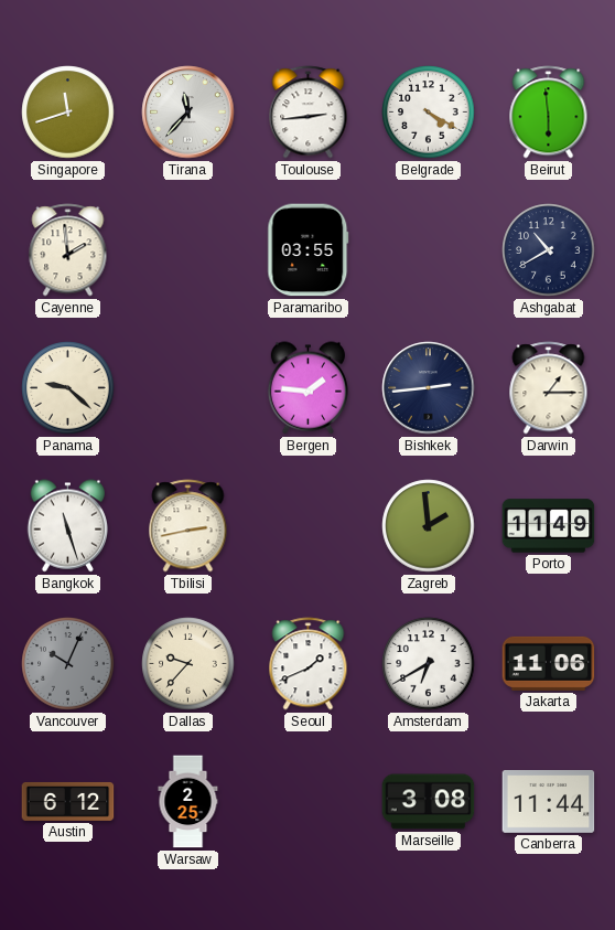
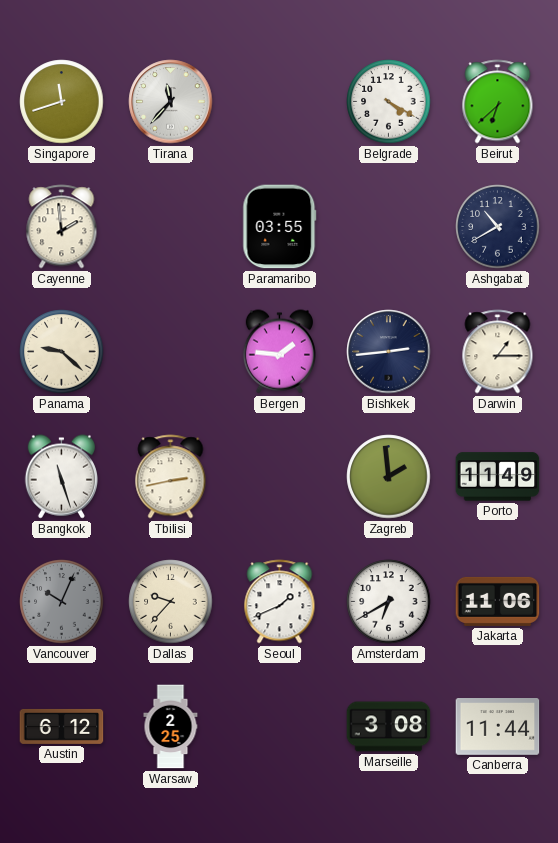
Toulouse: 2:44 -> none (309, 113)
Beirut: 5:59 -> 6:38 (498, 102)
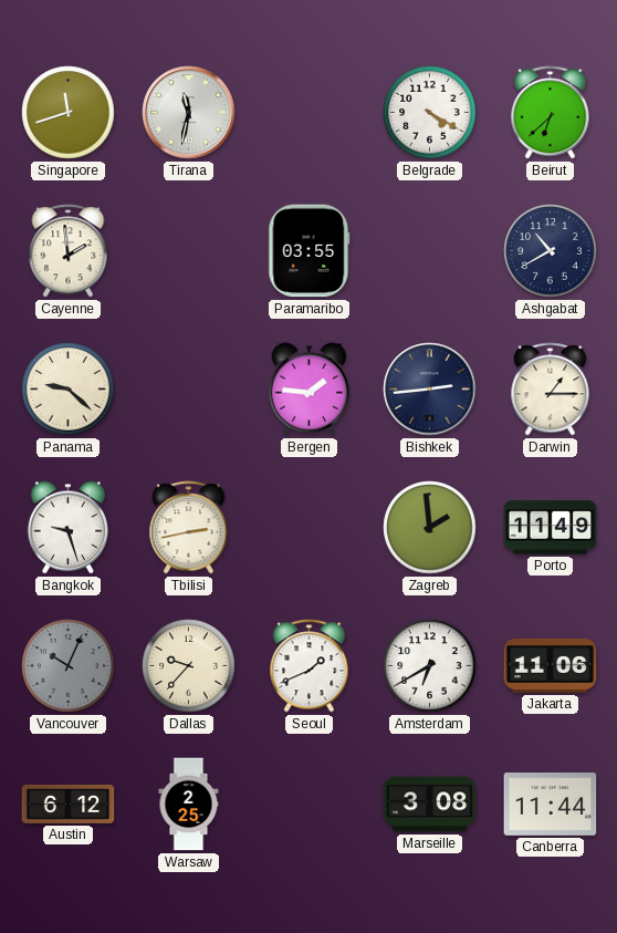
Tirana: 11:37 -> 11:32 (189, 113)
Bangkok: 11:27 -> 9:27 (67, 528)
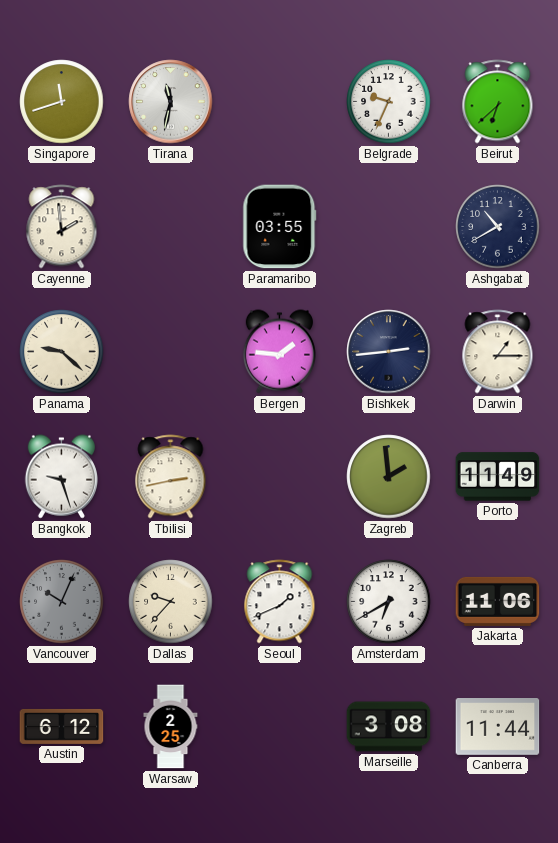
Belgrade: 4:20 -> 9:34 (389, 102)
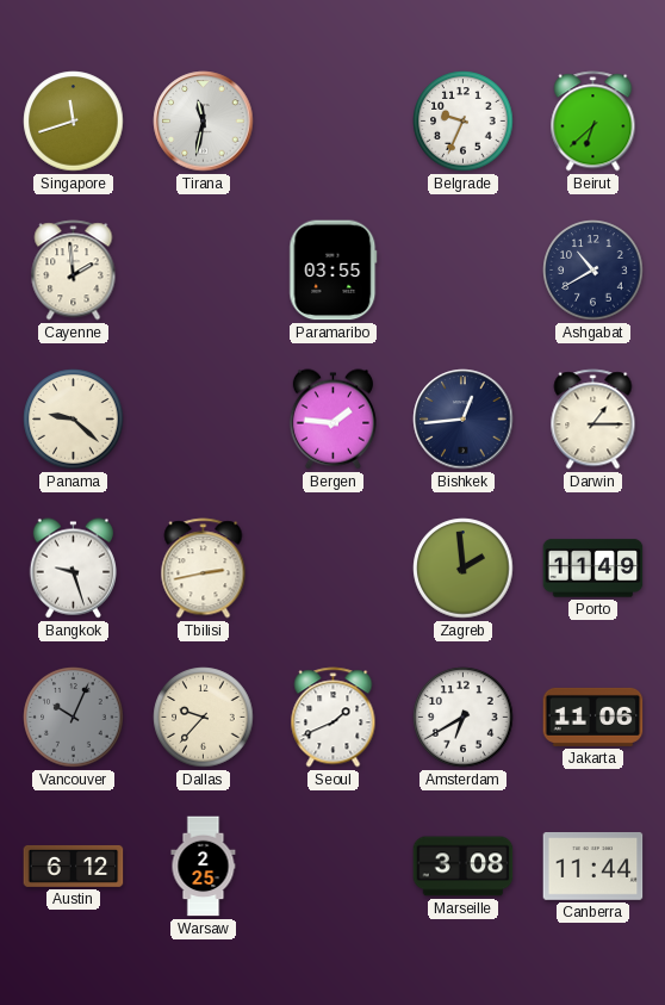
Bishkek: 2:44 -> 12:44 (464, 420)
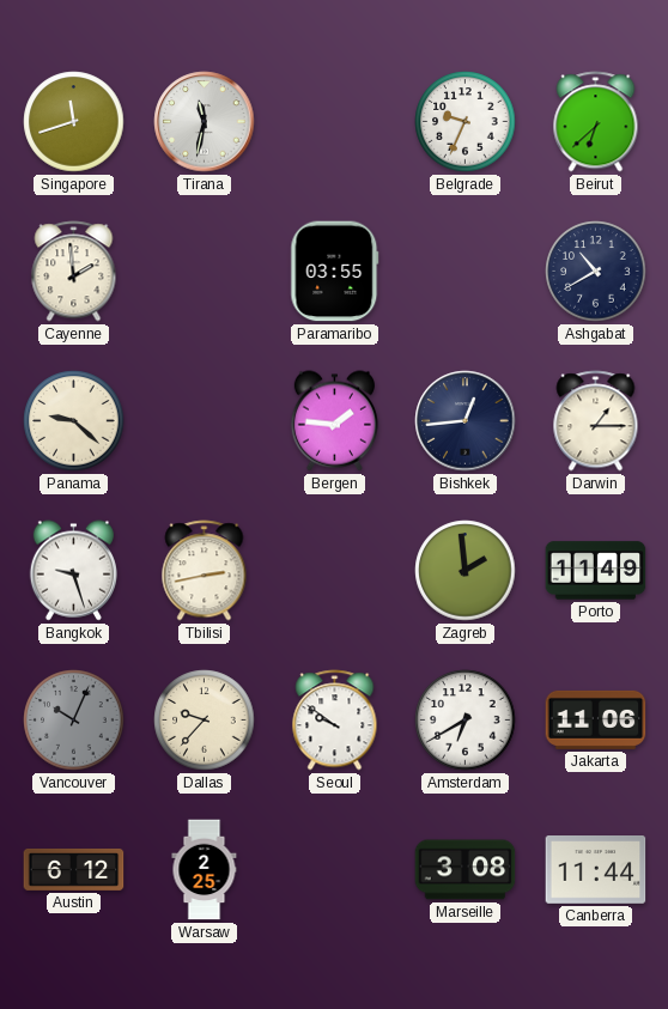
Seoul: 1:41 -> 9:51 (335, 721)
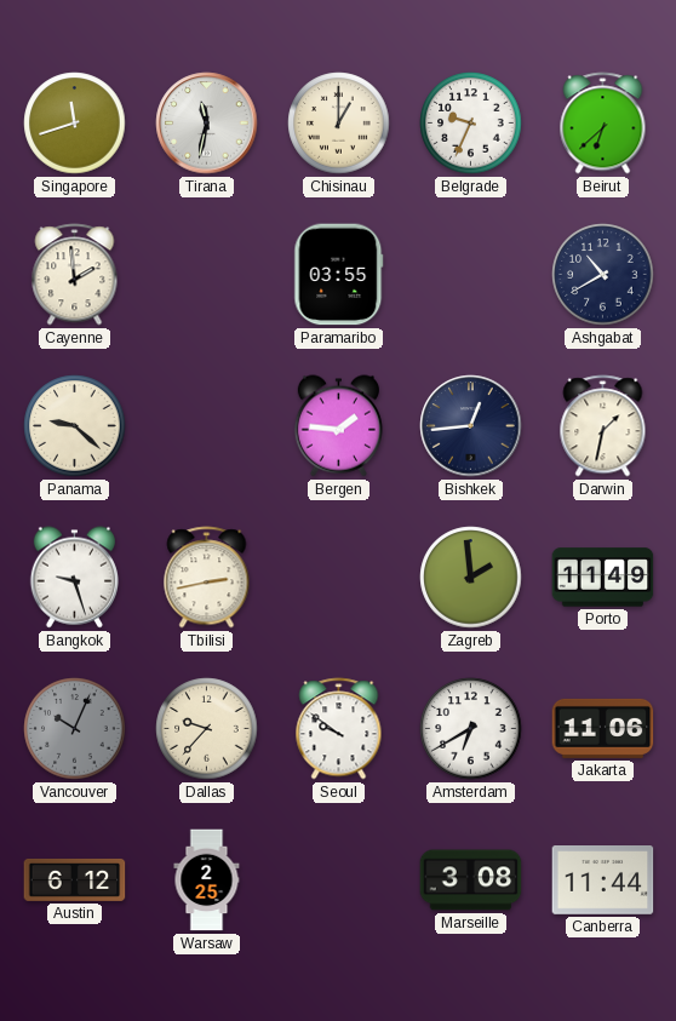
Chisinau: none -> 1:00 (339, 124)
Darwin: 1:15 -> 1:32 (603, 426)
